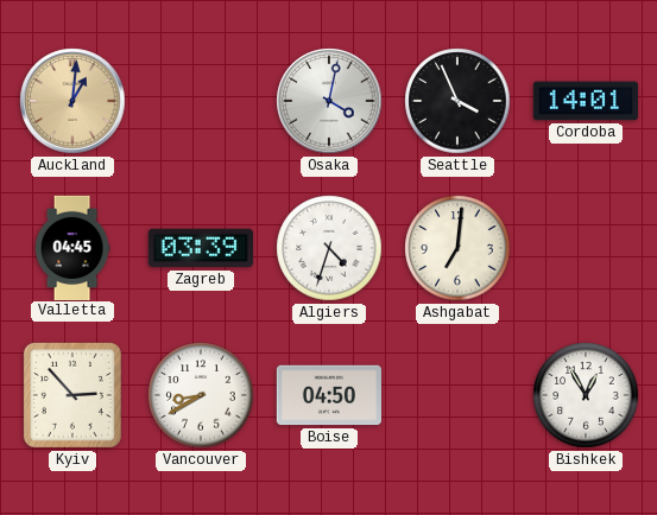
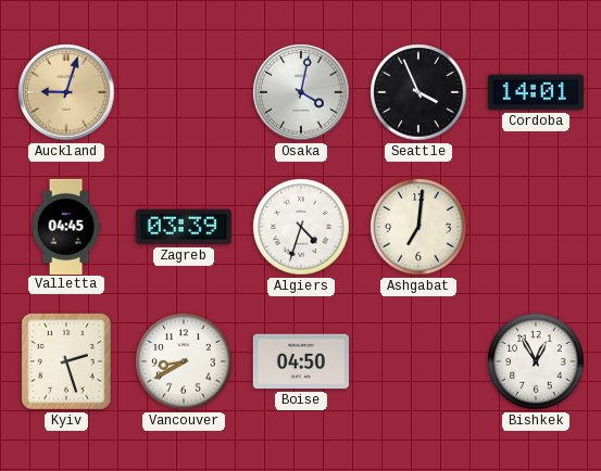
Auckland: 1:01 -> 9:03 (66, 92)
Kyiv: 2:53 -> 2:27 (66, 361)
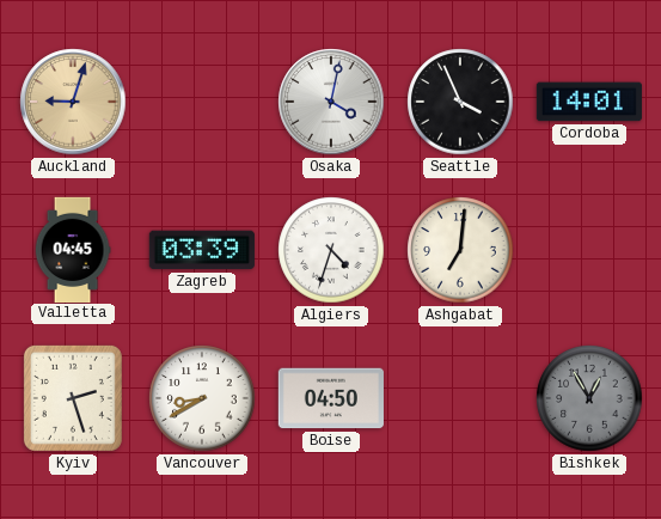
Bishkek dial: white -> grey (589, 398)
